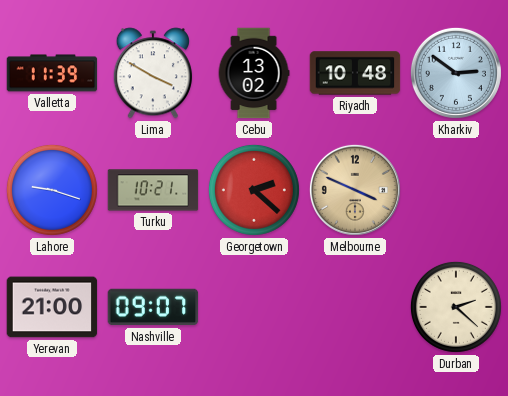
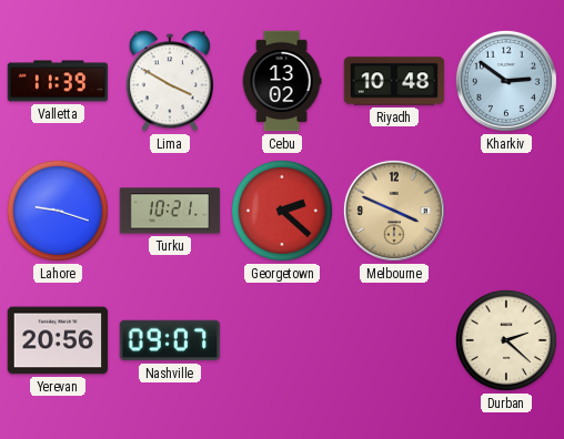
Yerevan: 21:00 -> 20:56 (58, 340)
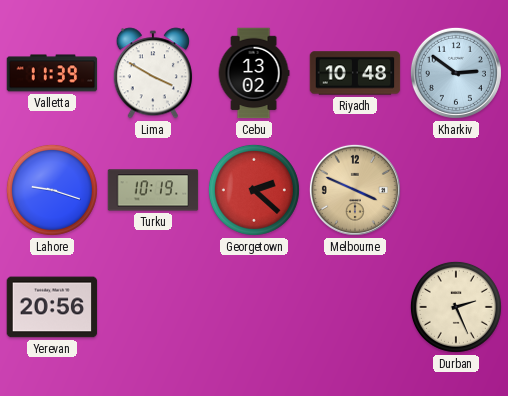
Turku: 10:21 -> 10:19 (153, 190)
Nashville: 09:07 -> none (170, 340)
Durban: 2:22 -> 2:26 (456, 307)
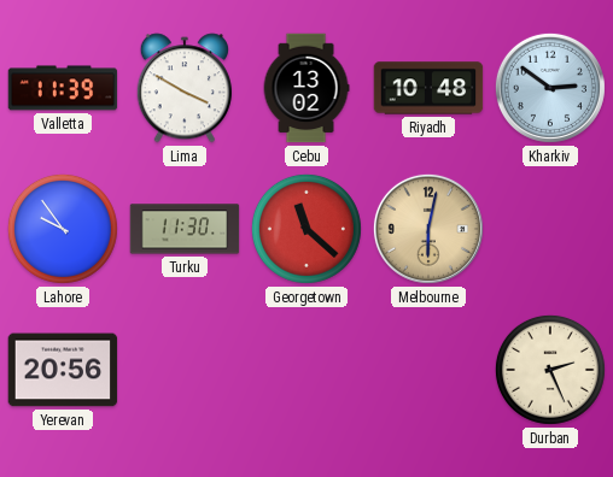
Lahore: 9:18 -> 9:54 (63, 229)
Turku: 10:19 -> 11:30 (185, 229)
Georgetown: 2:22 -> 11:22 (306, 229)
Melbourne: 3:49 -> 6:02 (428, 229)
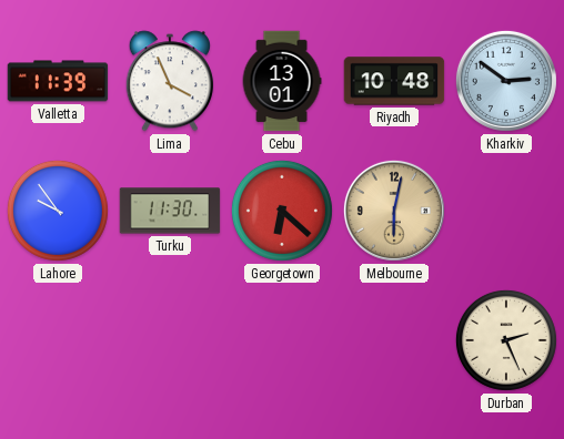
Lima: 3:50 -> 3:56 (170, 81)
Cebu: 13:02 -> 13:01 (282, 81)
Georgetown: 11:22 -> 6:22 (282, 211)
Yerevan: 20:56 -> none (63, 370)
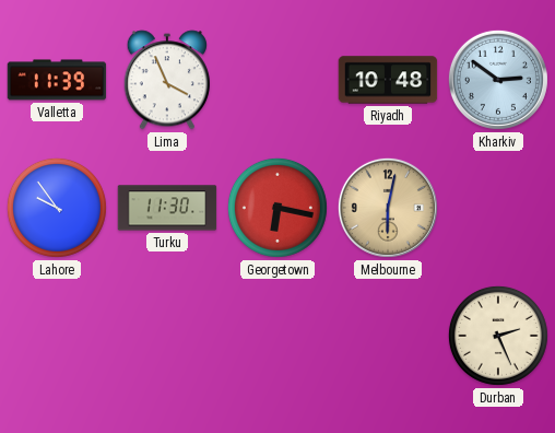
Cebu: 13:01 -> none (282, 81)
Georgetown: 6:22 -> 6:17 (277, 208)
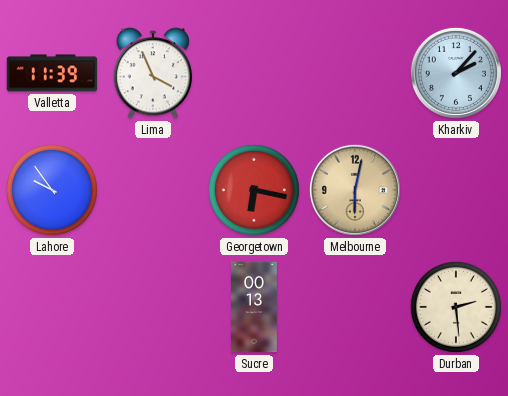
Riyadh: 10:48 -> none (388, 80)
Kharkiv: 2:51 -> 2:07 (456, 73)
Turku: 11:30 -> none (167, 208)
Sucre: none -> 00:13 (255, 307)
Durban: 2:26 -> 2:29 (456, 307)
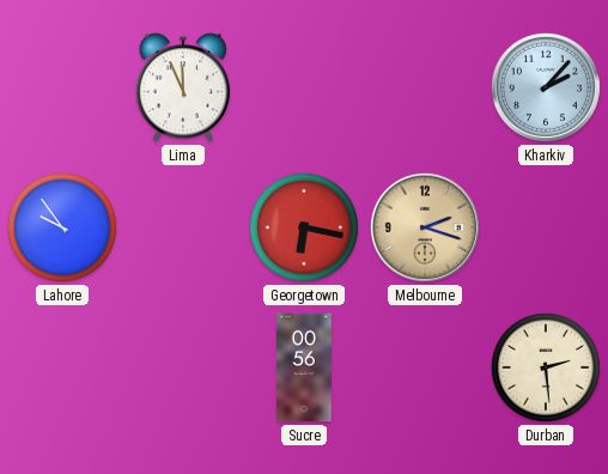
Valletta: 11:39 -> none (52, 73)
Lima: 3:56 -> 11:56 (183, 87)
Melbourne: 6:02 -> 2:18 (425, 227)
Sucre: 00:13 -> 00:56 (305, 367)
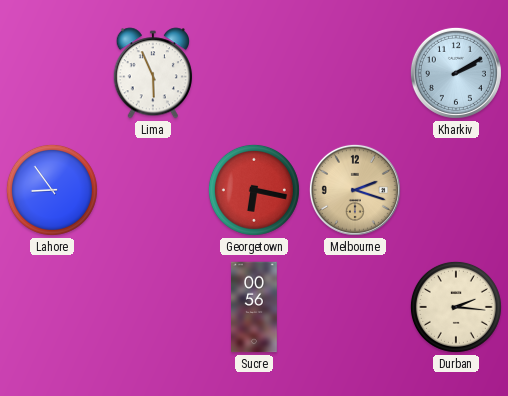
Lima: 11:56 -> 5:56 (153, 73)
Kharkiv: 2:07 -> 2:10 (456, 73)
Lahore: 9:54 -> 8:54 (52, 190)
Durban: 2:29 -> 2:16 (456, 307)
